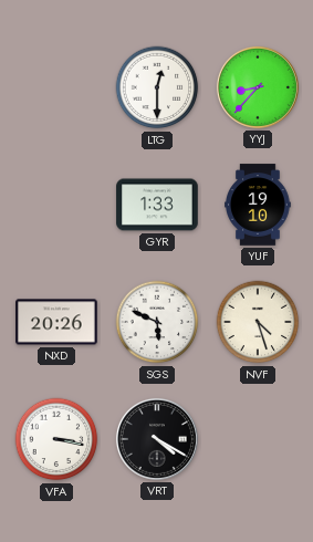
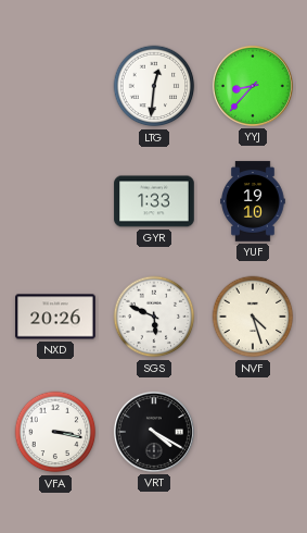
LTG: 12:30 -> 12:31 (154, 86)
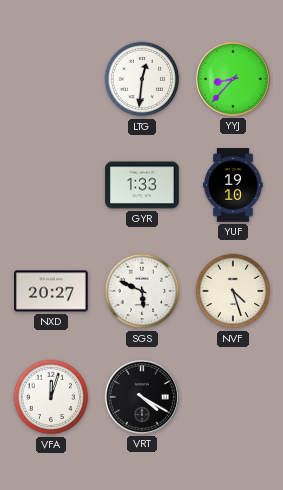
NXD: 20:26 -> 20:27 (51, 291)
VFA: 3:17 -> 12:03 (51, 397)
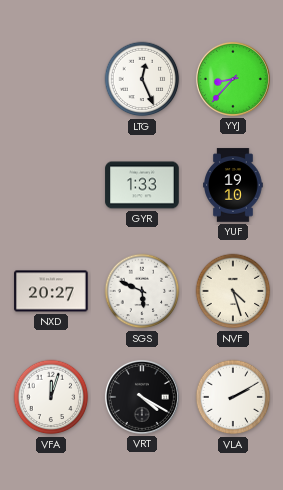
LTG: 12:31 -> 12:26 (142, 79)
VLA: none -> 2:10 (233, 397)
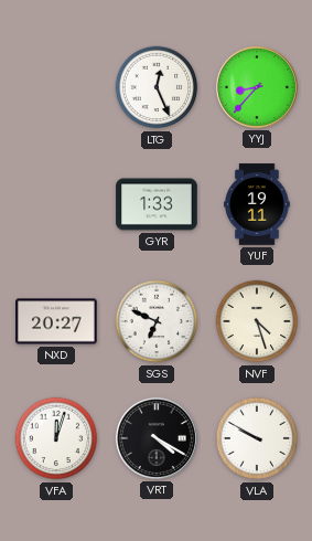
YUF: 19:10 -> 19:11 (257, 204)
SGS: 5:49 -> 6:49 (157, 321)
VLA: 2:10 -> 9:50 (257, 438)
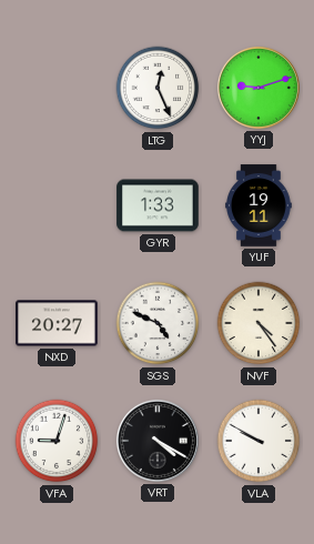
YYJ: 8:37 -> 9:12 (259, 88)
SGS: 6:49 -> 4:49 (158, 323)
NVF: 4:27 -> 4:24 (259, 323)
VFA: 12:03 -> 9:03 (57, 441)
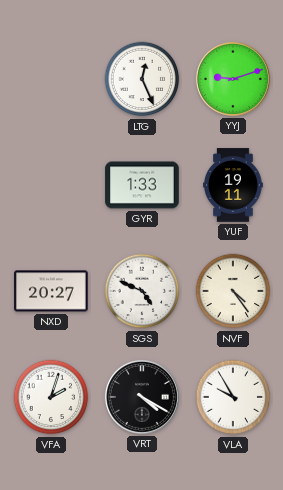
VFA: 9:03 -> 2:03 (51, 397)
VLA: 9:50 -> 9:55 (233, 397)
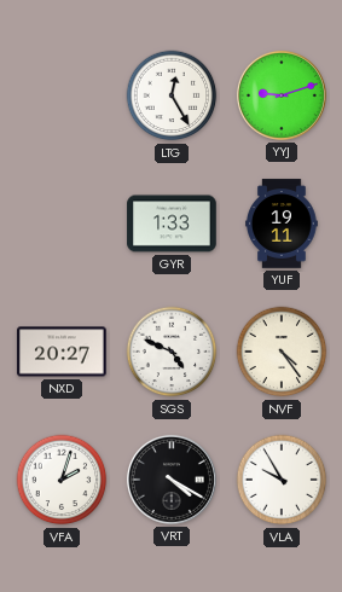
LTG: 12:26 -> 12:25 (172, 95)
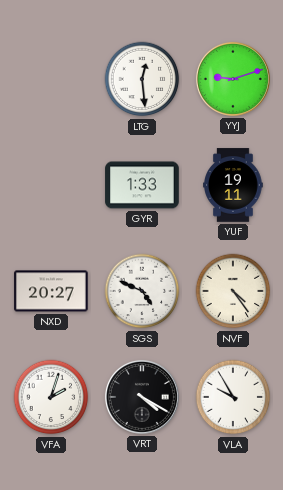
LTG: 12:25 -> 12:29 (142, 79)
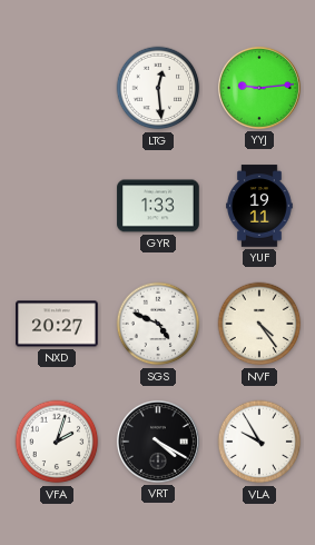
YYJ: 9:12 -> 9:14 (259, 88)
